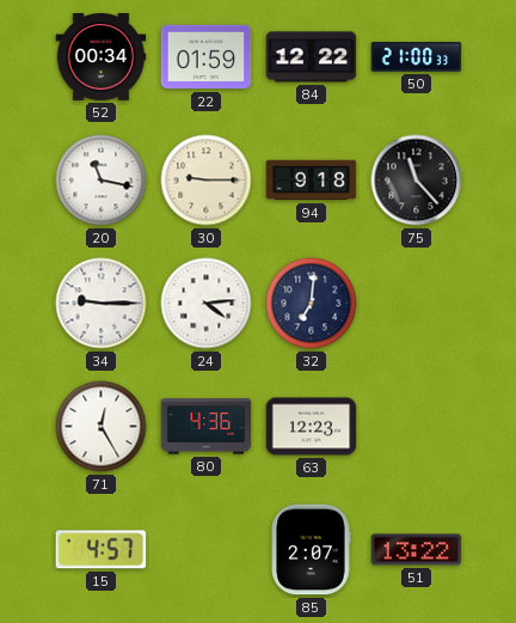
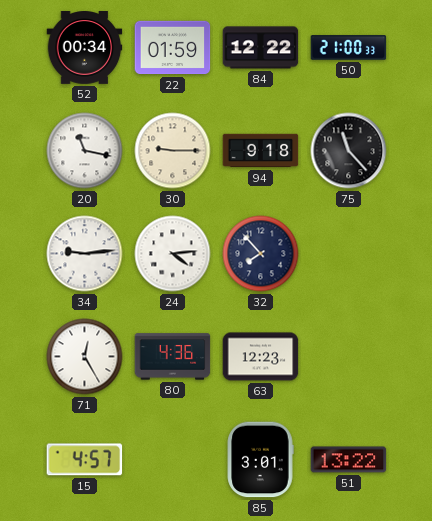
34: 9:15 -> 9:14 (85, 254)
32: 7:01 -> 7:53 (261, 254)
85: 2:07 -> 3:01 (260, 460)
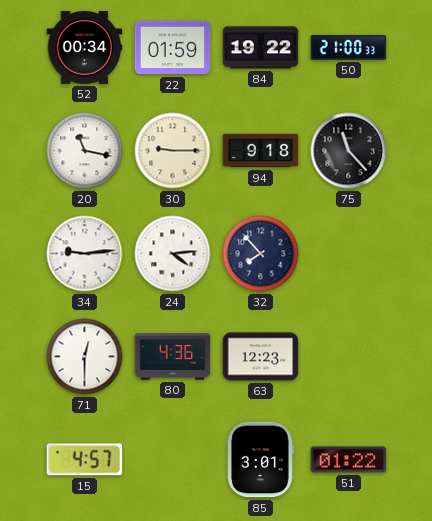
84: 12:22 -> 19:22 (261, 48)
71: 12:25 -> 12:30 (85, 357)
51: 13:22 -> 01:22 (349, 460)
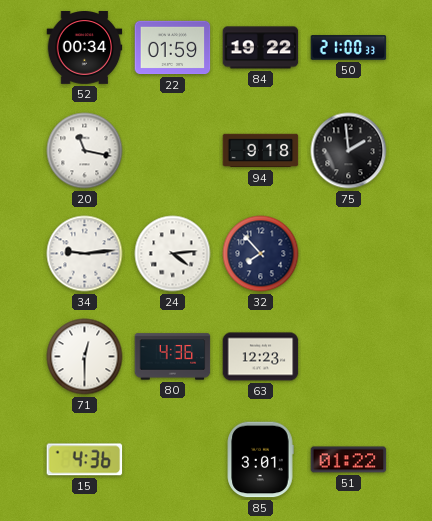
30: 9:15 -> none (173, 151)
75: 11:23 -> 1:59 (349, 151)
15: 4:57 -> 4:36 (85, 460)
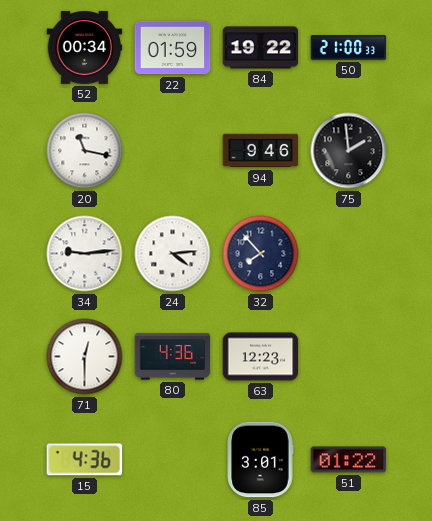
94: 9:18 -> 9:46 (261, 151)
